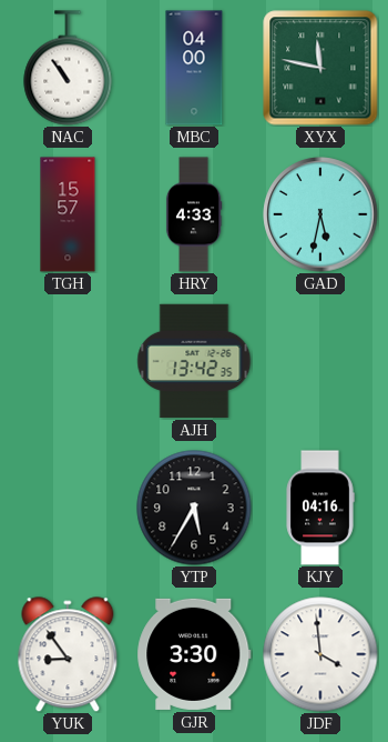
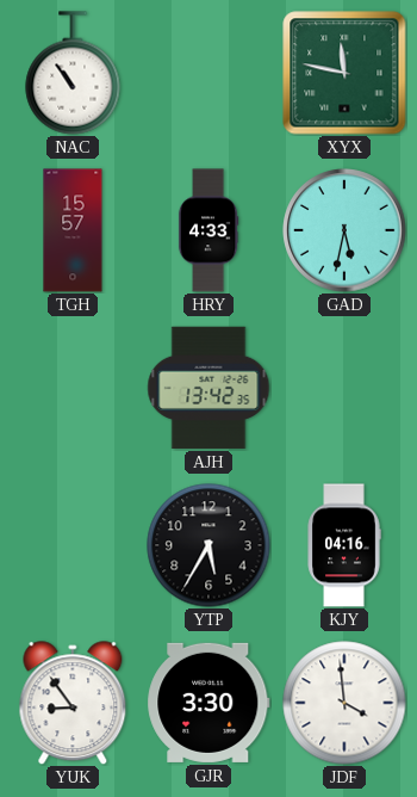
MBC: 04:00 -> none (194, 68)
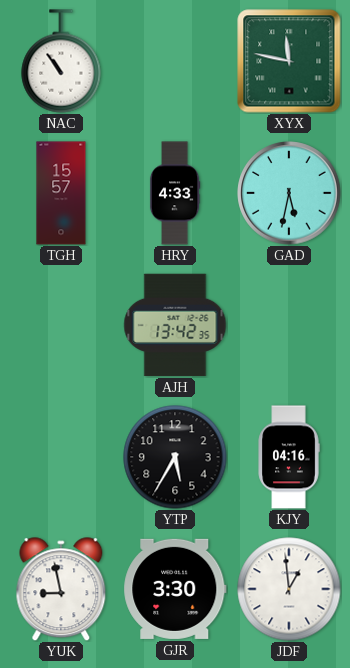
YUK: 8:54 -> 8:58 (61, 589)
JDF: 3:59 -> 12:59 (289, 589)
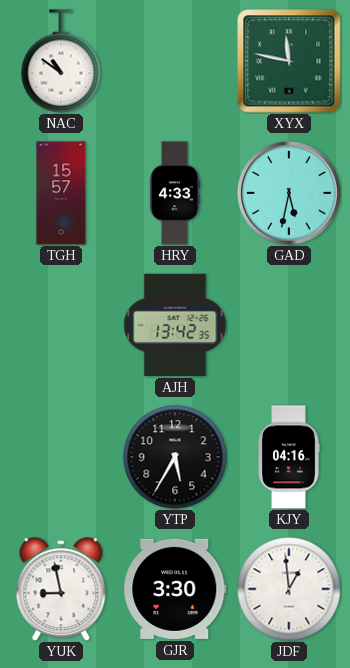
NAC: 10:54 -> 10:51 (61, 61)
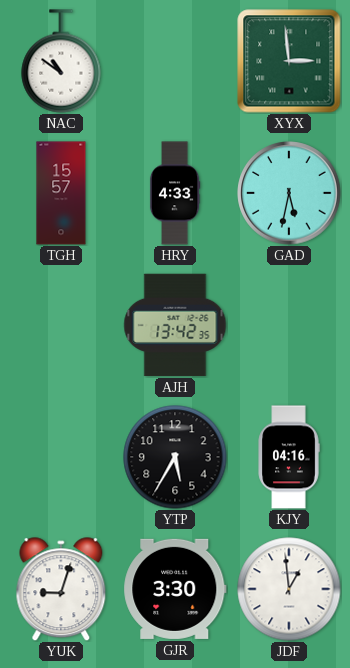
XYX: 11:47 -> 2:59 (289, 61)
YUK: 8:58 -> 9:03 (61, 589)
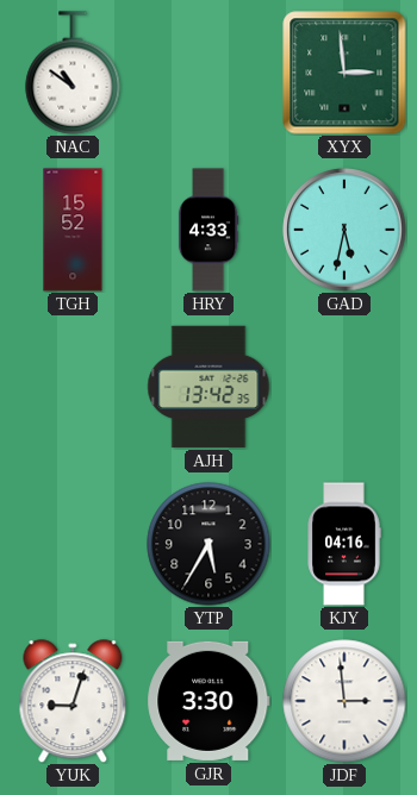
TGH: 15:57 -> 15:52 (73, 230)
JDF: 12:59 -> 2:59 (344, 701)
